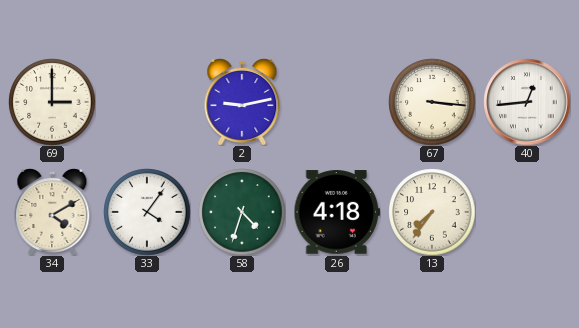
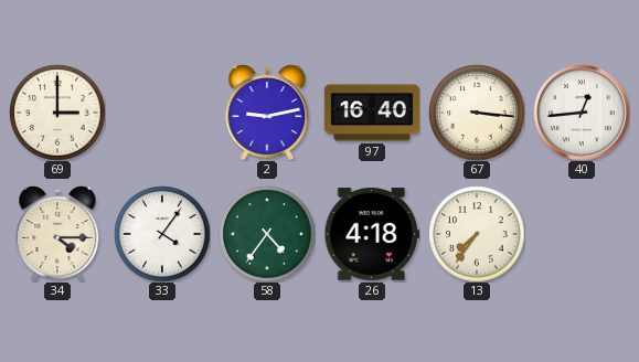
97: none -> 16:40 (372, 113)
34: 4:10 -> 4:15 (57, 234)
58: 4:33 -> 4:36 (267, 234)
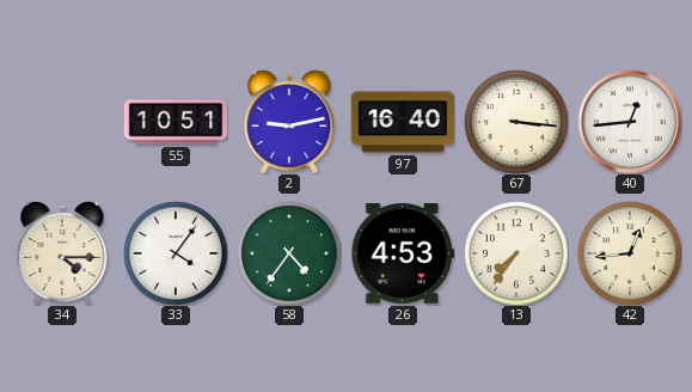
69: 3:00 -> none (57, 113)
55: none -> 10:51 (176, 122)
26: 4:18 -> 4:53 (403, 253)
42: none -> 12:44 (630, 253)
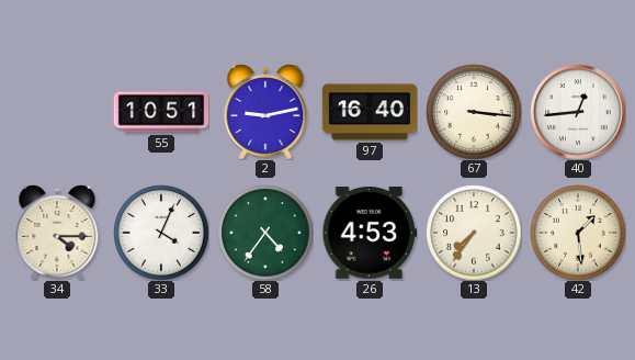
33: 4:06 -> 4:04 (161, 233)
42: 12:44 -> 1:29 (578, 233)
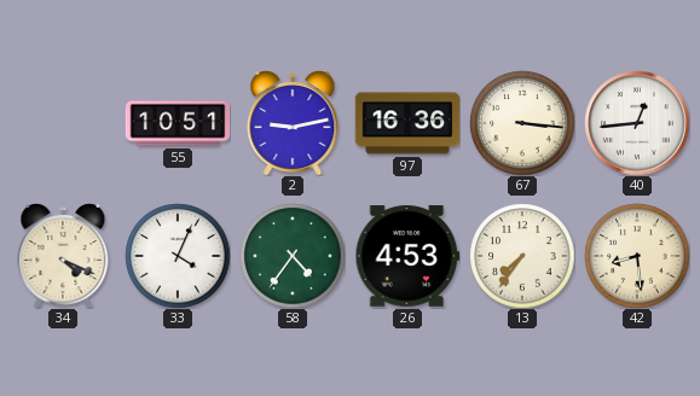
97: 16:40 -> 16:36 (407, 123)
34: 4:15 -> 4:19 (63, 256)
42: 1:29 -> 8:29 (637, 256)
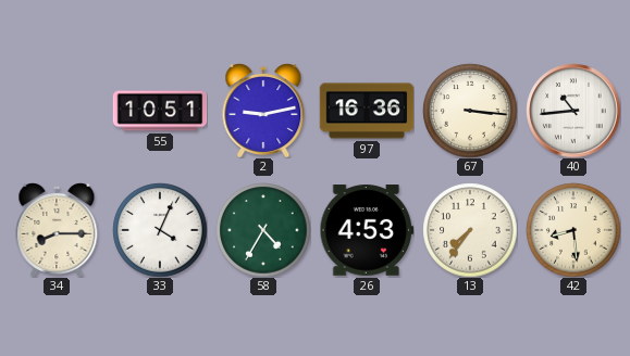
40: 12:44 -> 10:44 (573, 111)
34: 4:19 -> 8:15 (57, 230)
58: 4:36 -> 4:35 (263, 230)
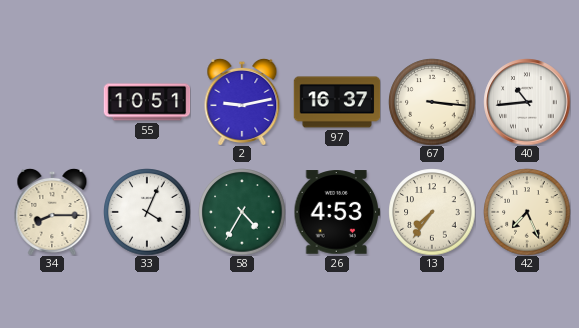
97: 16:36 -> 16:37 (337, 102)
42: 8:29 -> 7:26 (527, 212)
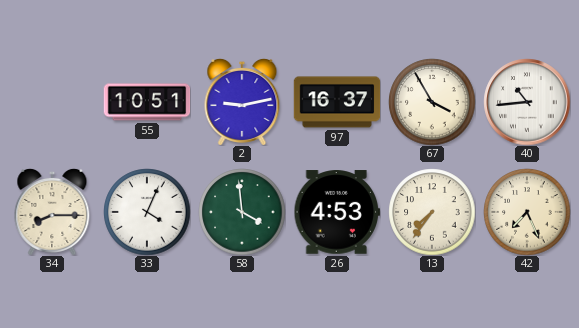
67: 3:16 -> 3:55 (432, 102)
58: 4:35 -> 3:59 (242, 212)
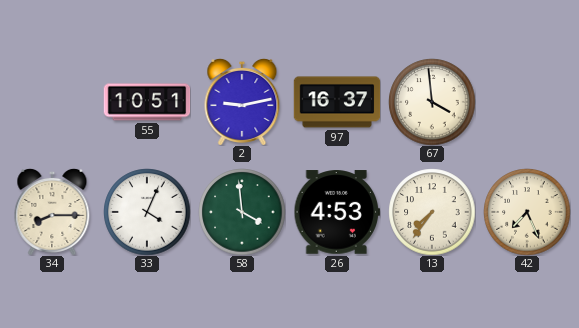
67: 3:55 -> 3:59 (432, 102)
40: 10:44 -> none (527, 102)
